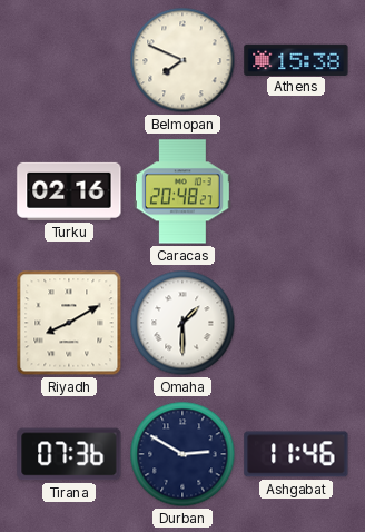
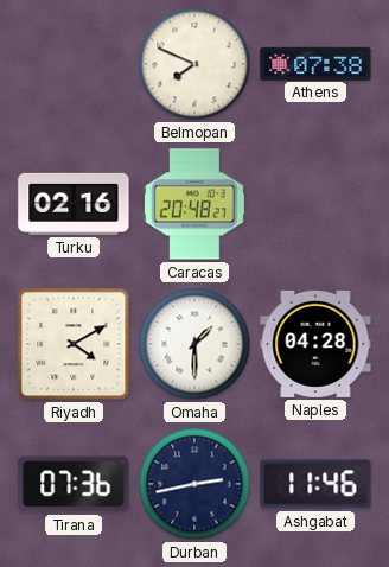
Athens: 15:38 -> 07:38 (315, 63)
Riyadh: 8:10 -> 4:10 (74, 344)
Naples: none -> 04:28 (315, 344)
Durban: 2:50 -> 2:43 (194, 484)
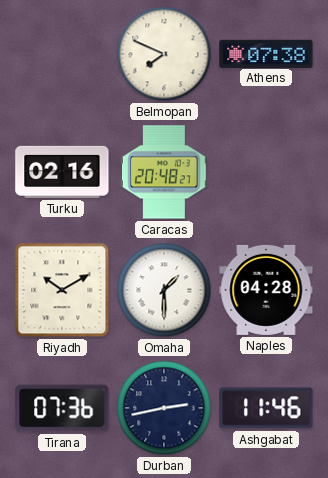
Riyadh: 4:10 -> 10:10 (62, 290)
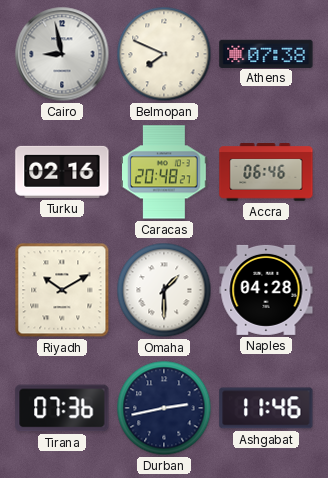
Cairo: none -> 8:58 (62, 54)
Accra: none -> 06:46 (266, 173)
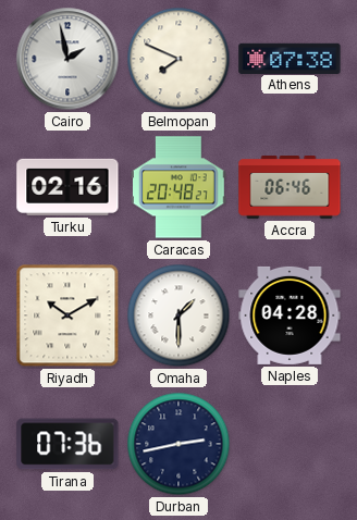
Cairo: 8:58 -> 1:58 (67, 59)
Ashgabat: 11:46 -> none (266, 408)
